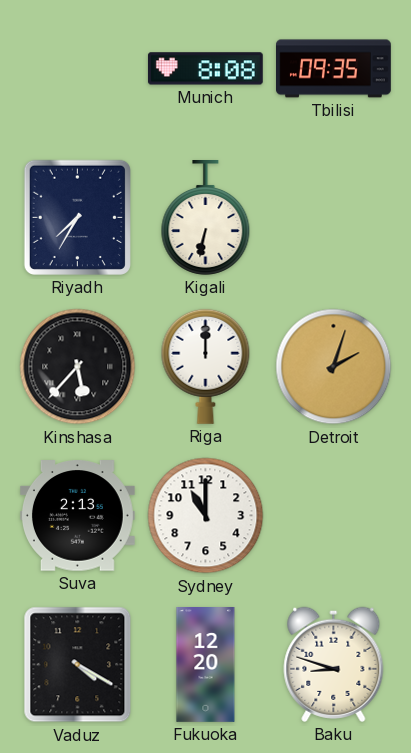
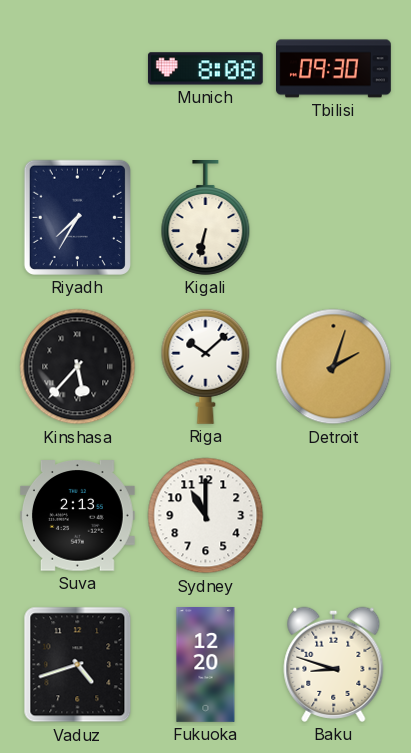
Tbilisi: 09:35 -> 09:30 (334, 69)
Riga: 12:00 -> 10:08 (206, 366)
Vaduz: 4:20 -> 4:42 (78, 665)
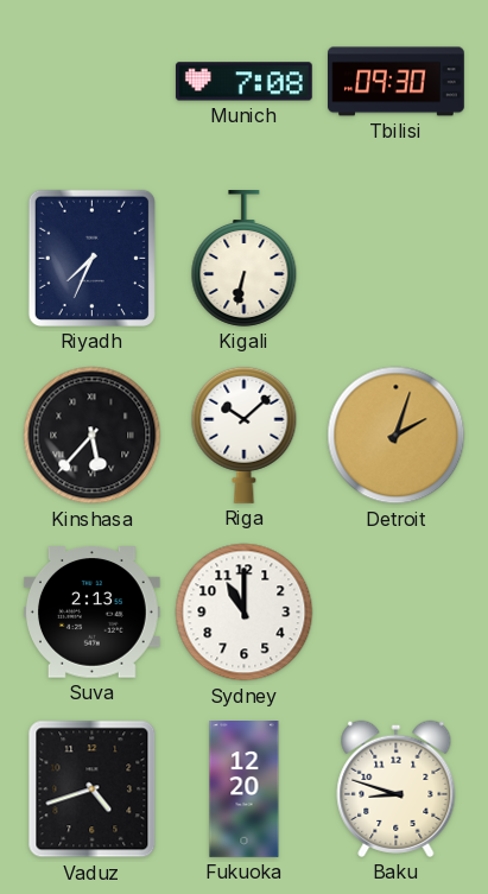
Munich: 8:08 -> 7:08 (243, 82)
Riyadh: 7:35 -> 7:34 (91, 258)
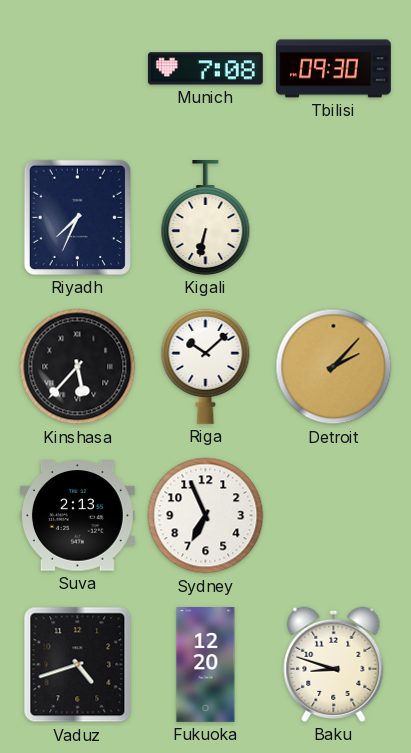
Detroit: 2:03 -> 2:07 (334, 367)
Sydney: 11:00 -> 6:56 (206, 516)
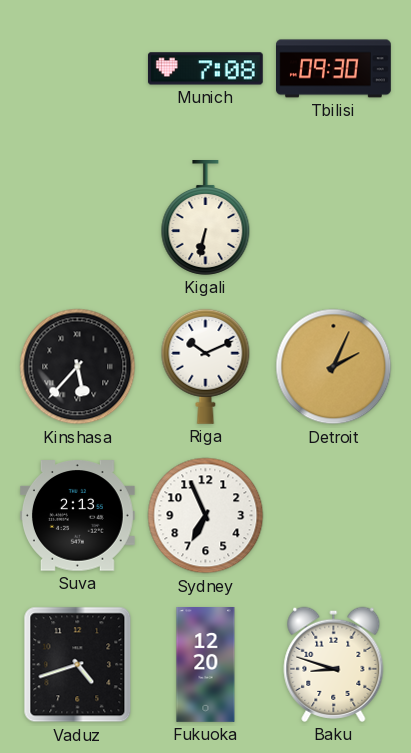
Riyadh: 7:34 -> none (77, 217)
Riga: 10:08 -> 10:11 (206, 366)
Detroit: 2:07 -> 2:04 (334, 367)
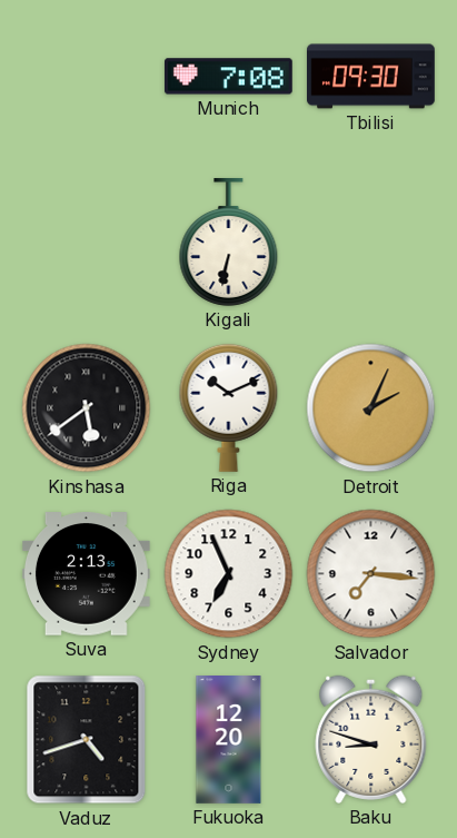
Kinshasa: 5:37 -> 5:39 (87, 408)
Salvador: none -> 7:16 (371, 574)
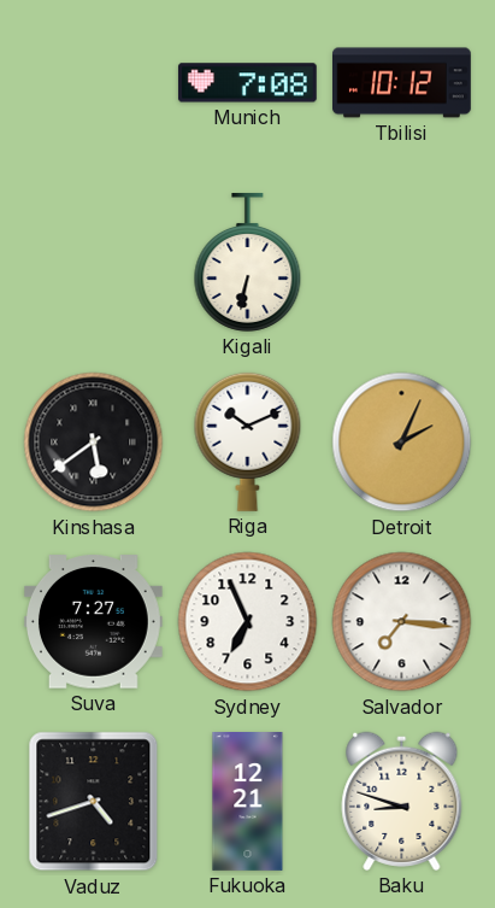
Tbilisi: 09:30 -> 10:12 (402, 83)
Suva: 2:13 -> 7:27 (93, 622)
Fukuoka: 12:20 -> 12:21 (248, 802)
